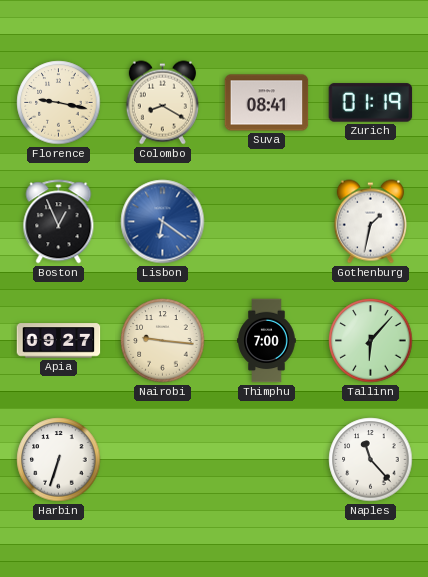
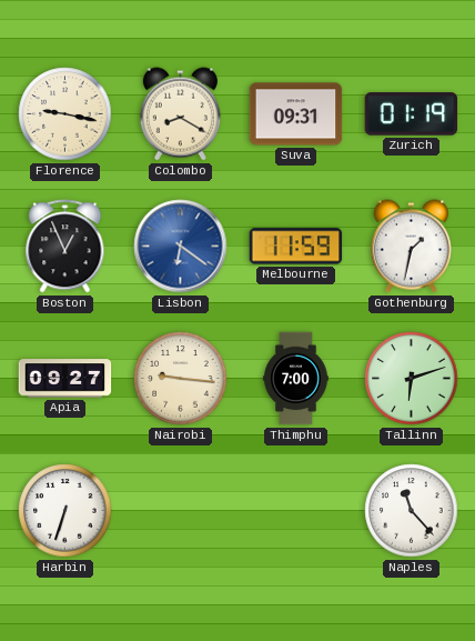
Suva: 08:41 -> 09:31 (296, 114)
Melbourne: none -> 11:59 (296, 247)
Tallinn: 6:07 -> 6:12 (412, 379)
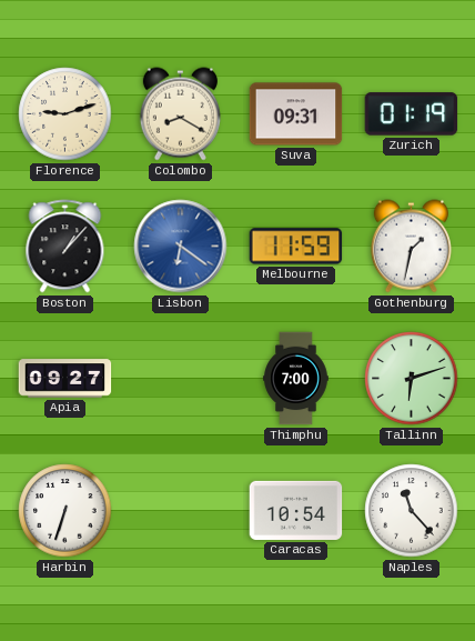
Florence: 9:17 -> 9:12 (65, 114)
Boston: 12:56 -> 1:07 (65, 247)
Nairobi: 9:16 -> none (181, 379)
Caracas: none -> 10:54 (296, 510)
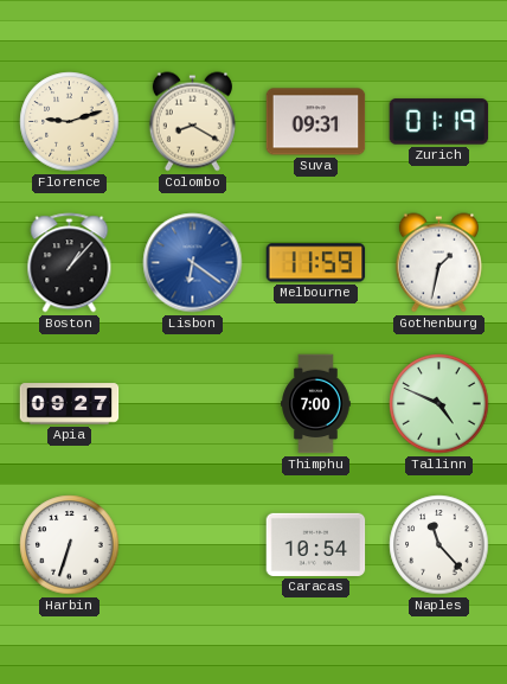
Tallinn: 6:12 -> 4:49 (439, 404)
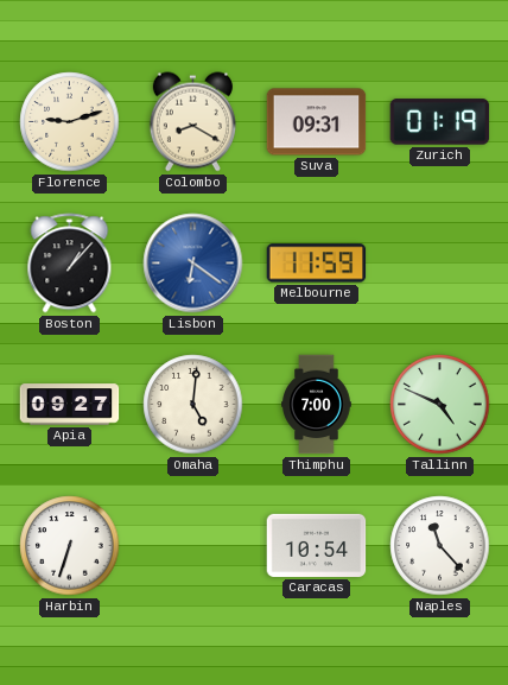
Gothenburg: 1:32 -> none (438, 263)
Omaha: none -> 5:01 (193, 405)
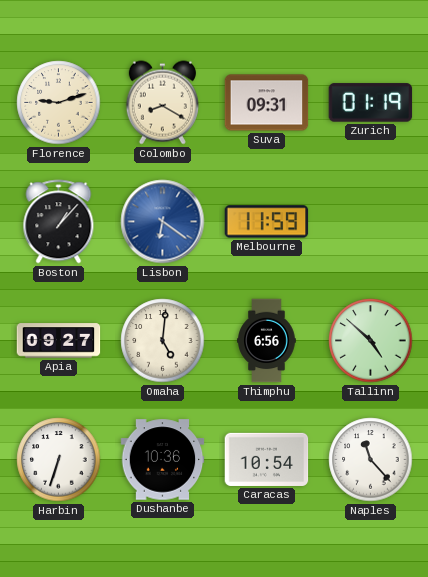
Thimphu: 7:00 -> 6:56 (267, 341)
Tallinn: 4:49 -> 4:52 (371, 341)
Dushanbe: none -> 10:36 (163, 460)
